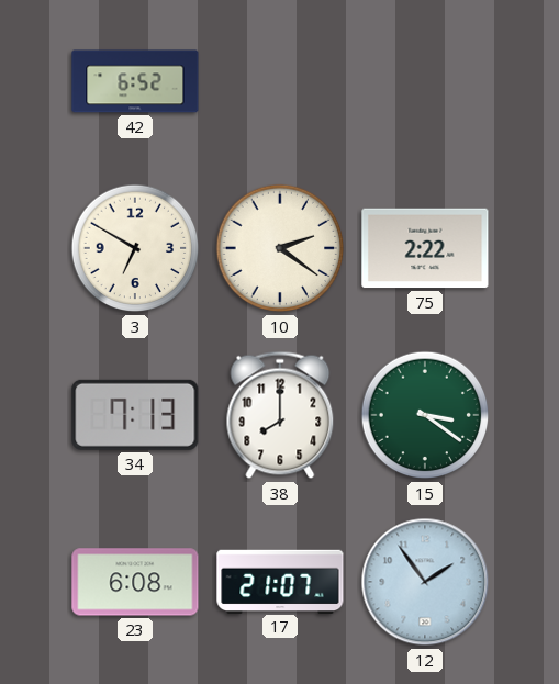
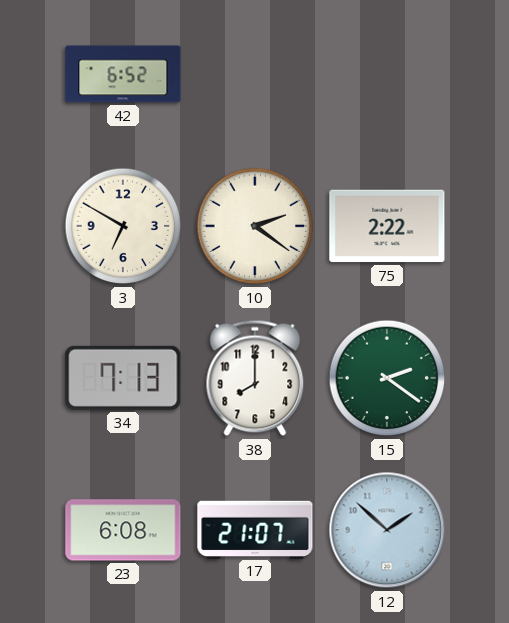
15: 3:21 -> 2:21 (387, 378)
12: 1:54 -> 1:52 (387, 530)
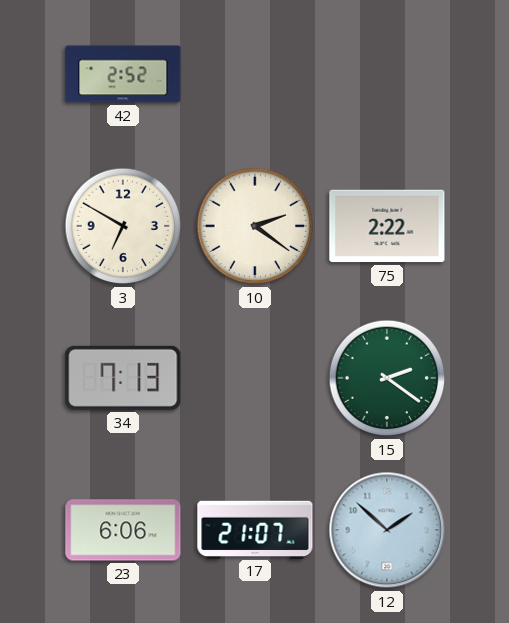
42: 6:52 -> 2:52 (123, 74)
38: 8:00 -> none (255, 378)
23: 6:08 -> 6:06 (123, 530)
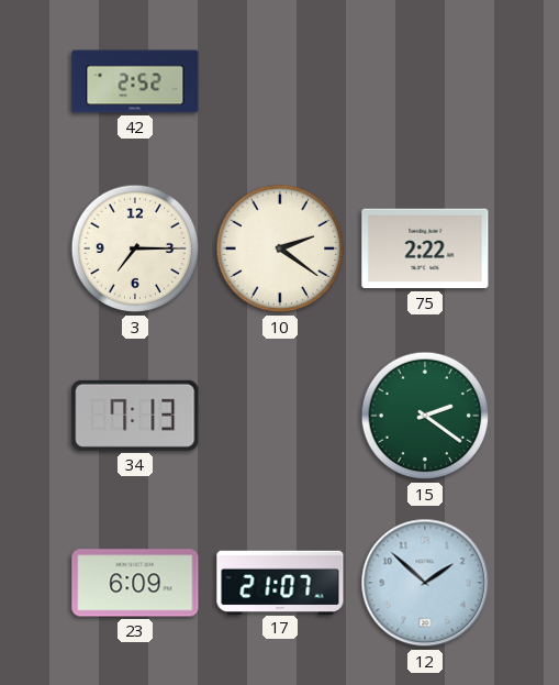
3: 6:50 -> 7:15 (135, 248)
23: 6:06 -> 6:09 (135, 583)
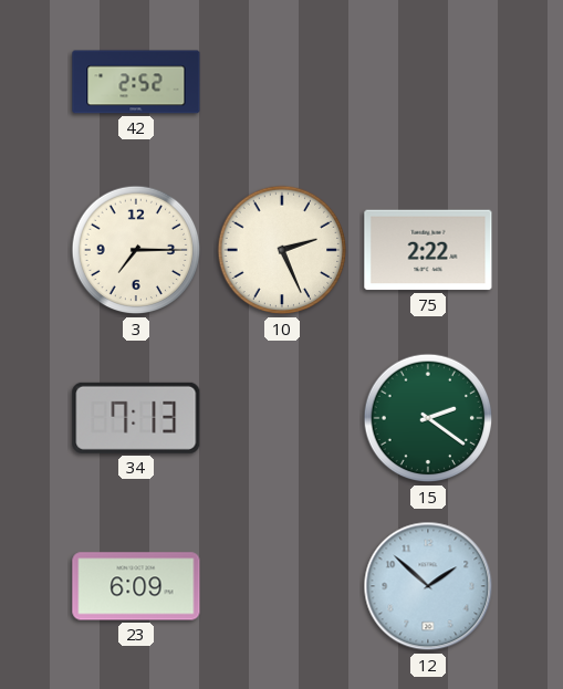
10: 2:21 -> 2:26 (282, 250)
17: 21:07 -> none (280, 582)
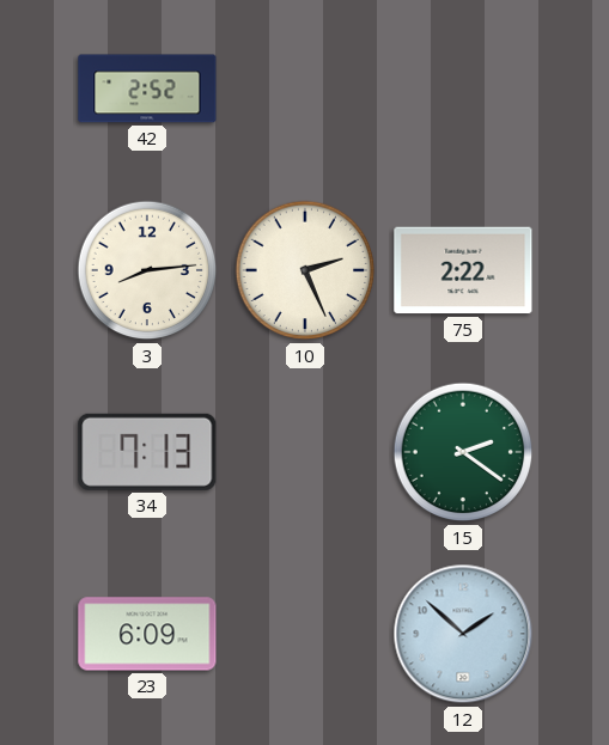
3: 7:15 -> 8:14 (147, 270)
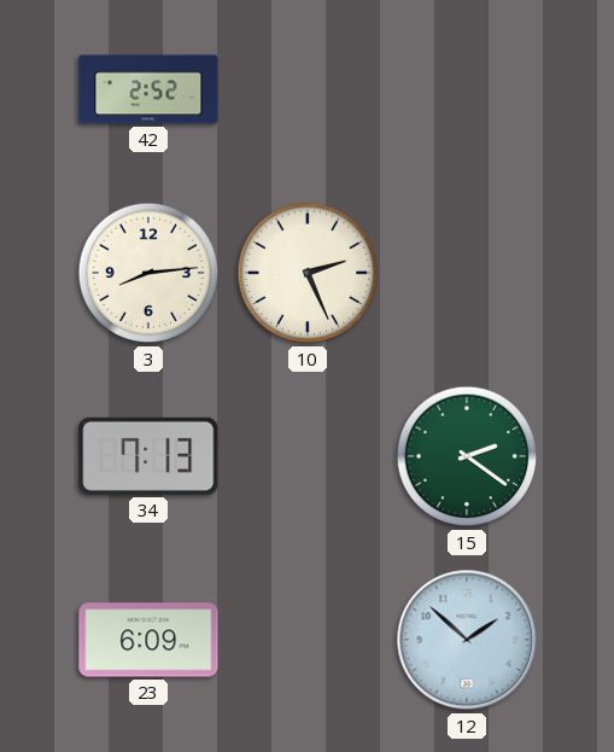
75: 2:22 -> none (463, 270)
